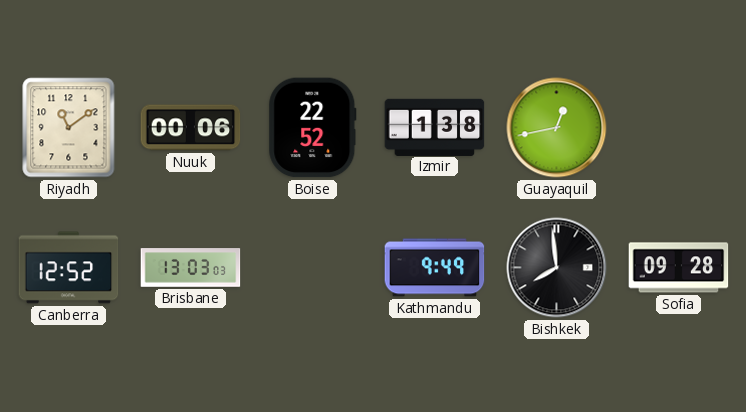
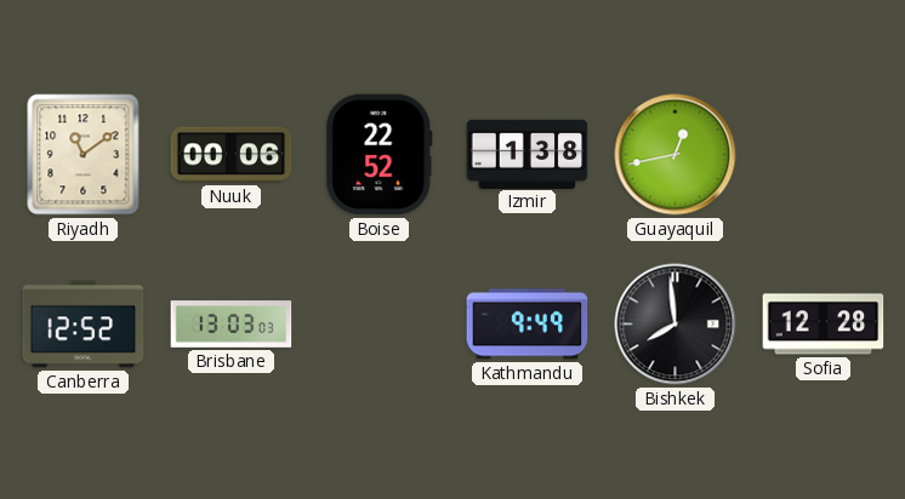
Sofia: 09:28 -> 12:28 (824, 325)
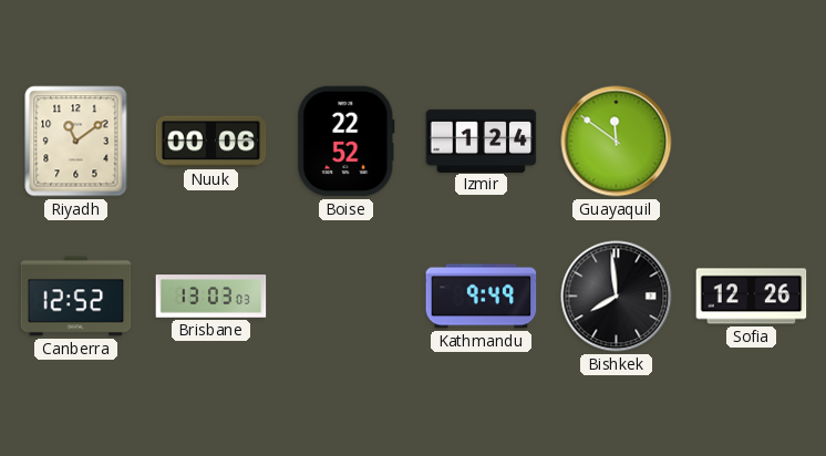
Izmir: 1:38 -> 1:24 (482, 141)
Guayaquil: 12:43 -> 11:51 (617, 142)
Sofia: 12:28 -> 12:26 (752, 297)
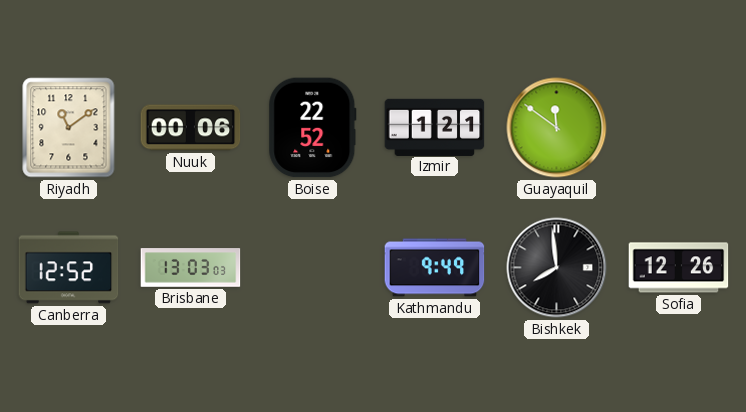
Izmir: 1:24 -> 1:21 (435, 127)
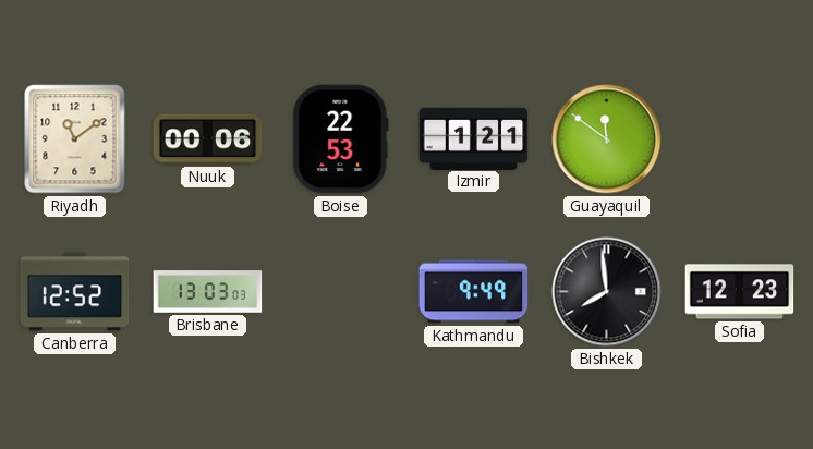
Boise: 22:52 -> 22:53 (341, 139)
Sofia: 12:26 -> 12:23 (740, 292)
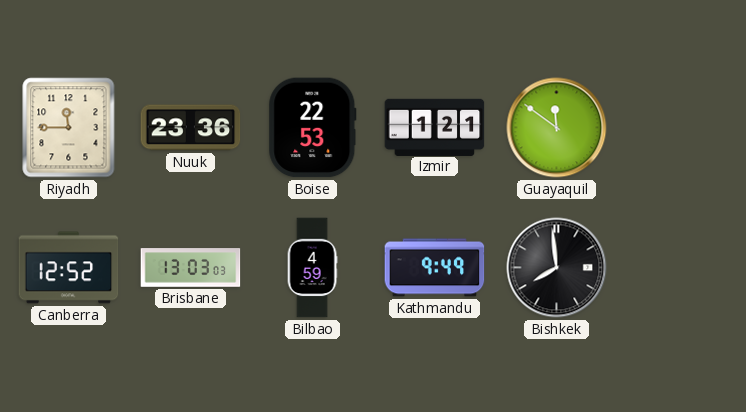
Riyadh: 11:09 -> 11:45 (69, 128)
Nuuk: 00:06 -> 23:36 (191, 128)
Bilbao: none -> 4:59 (312, 268)
Sofia: 12:23 -> none (740, 292)
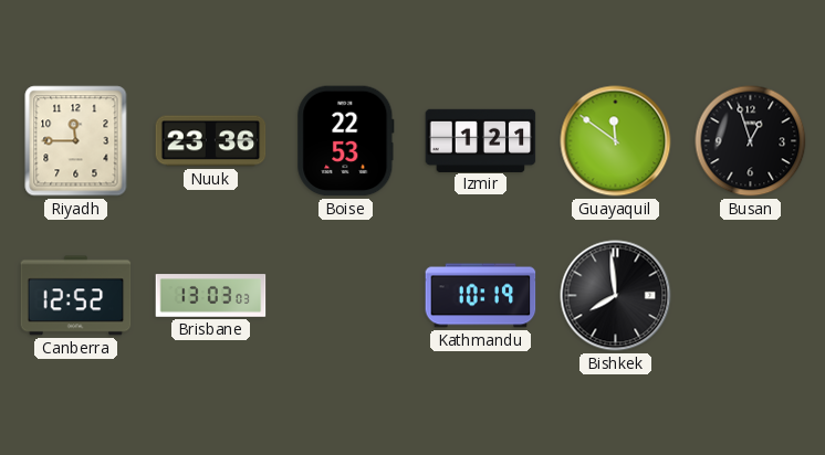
Busan: none -> 12:57 (751, 141)
Bilbao: 4:59 -> none (312, 268)
Kathmandu: 9:49 -> 10:19 (481, 296)
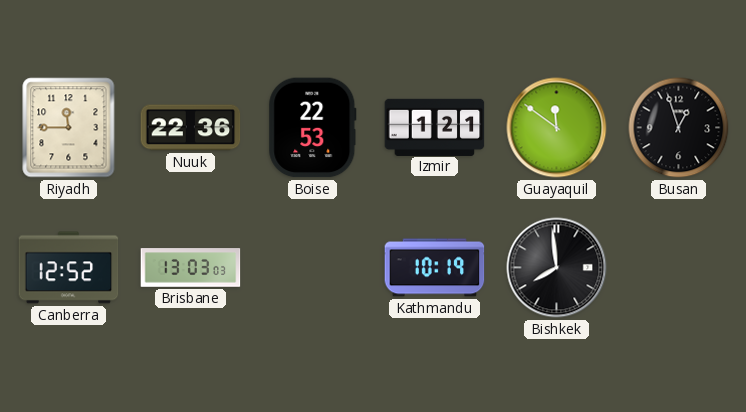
Nuuk: 23:36 -> 22:36 (191, 128)
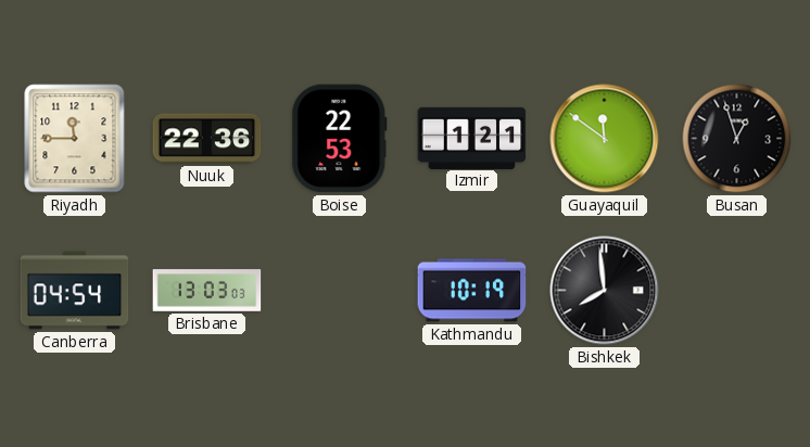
Canberra: 12:52 -> 04:54 (75, 291)
